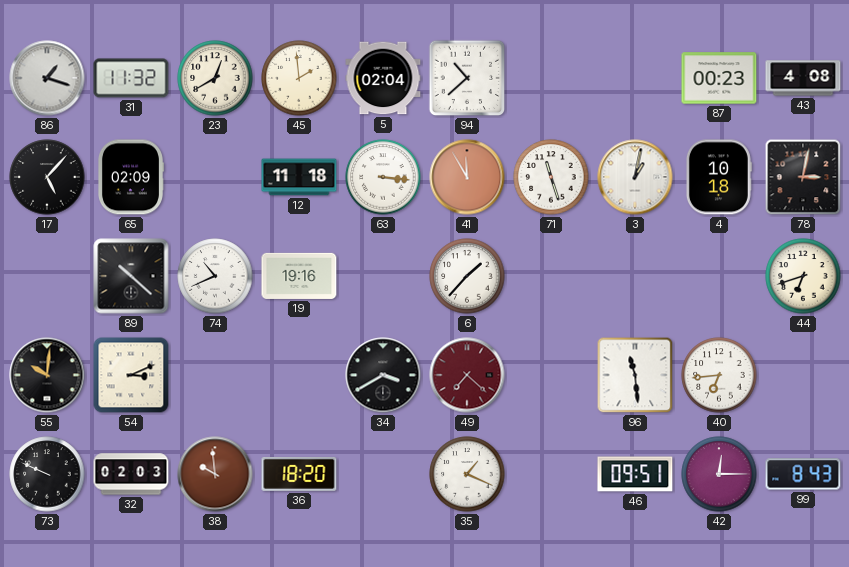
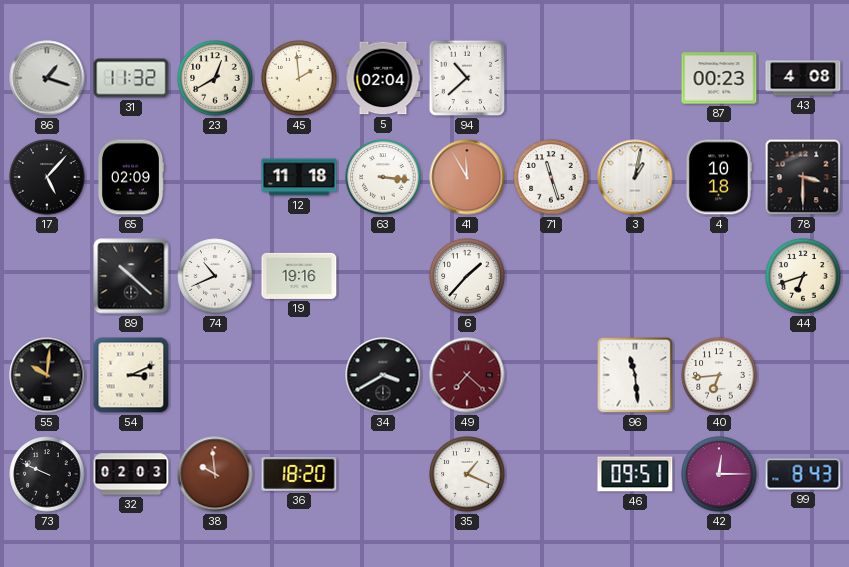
78: 3:02 -> 3:30 (803, 177)
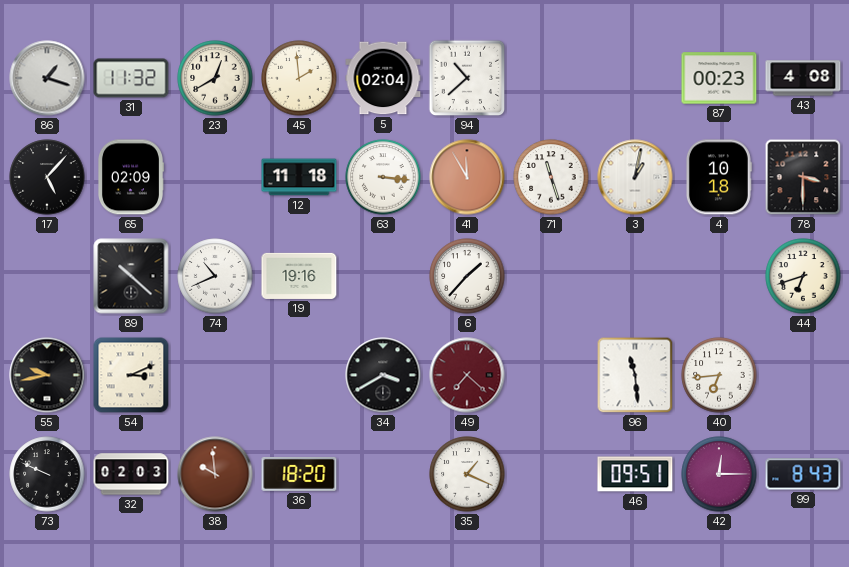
55: 10:01 -> 9:43 (47, 375)
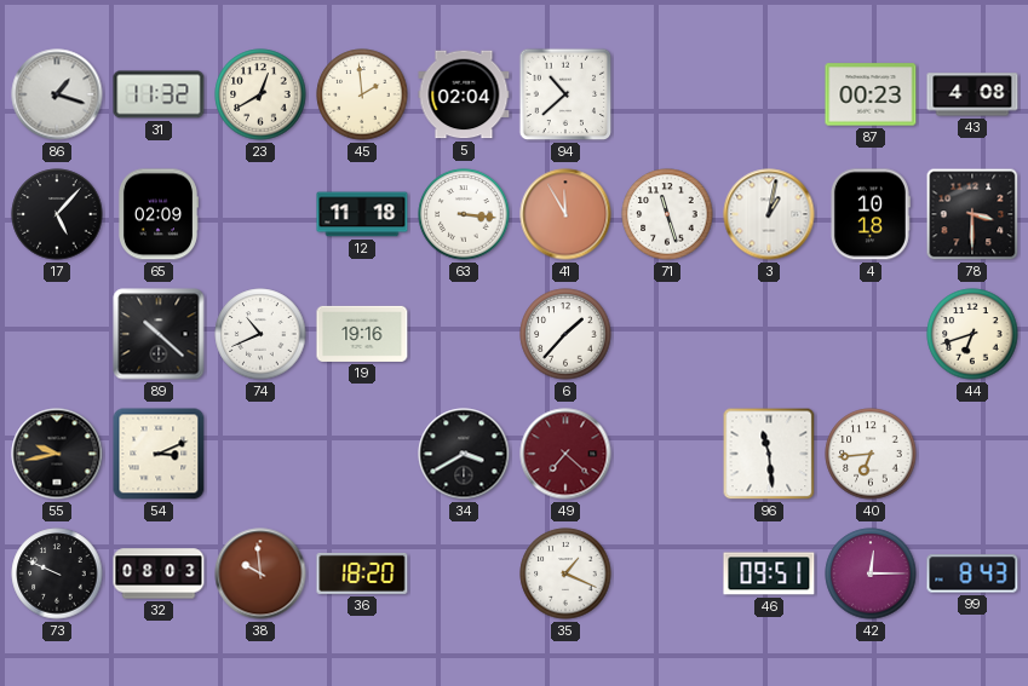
32: 02:03 -> 08:03 (159, 573)
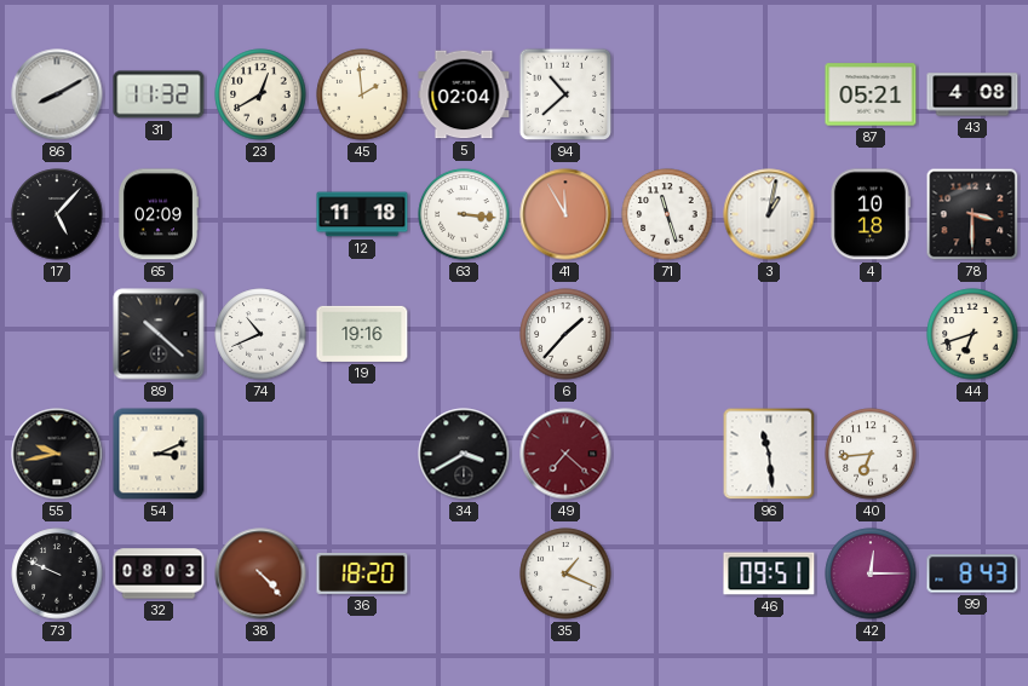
86: 1:18 -> 8:10 (57, 94)
87: 00:23 -> 05:21 (871, 94)
38: 9:59 -> 4:23 (260, 573)
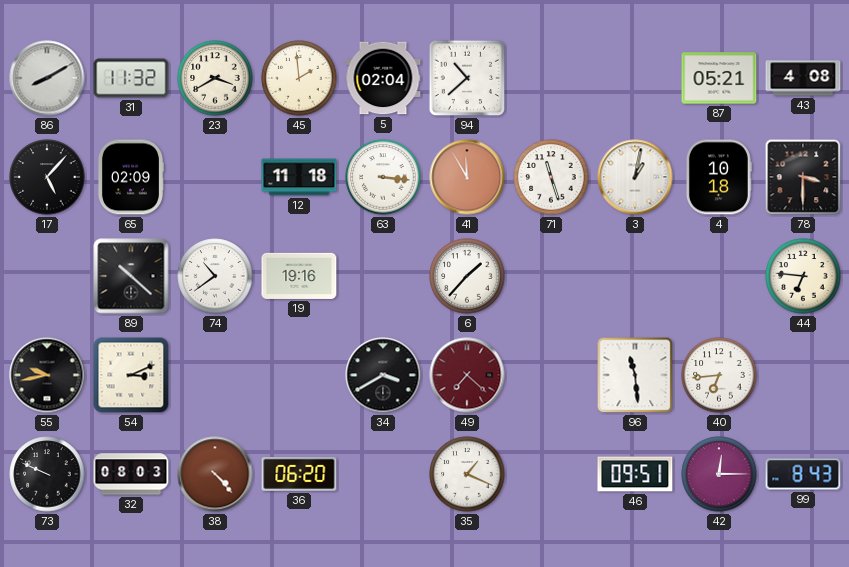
23: 12:40 -> 3:40 (215, 78)
74: 10:41 -> 10:39 (215, 276)
44: 6:42 -> 6:46 (803, 276)
36: 18:20 -> 06:20 (299, 474)
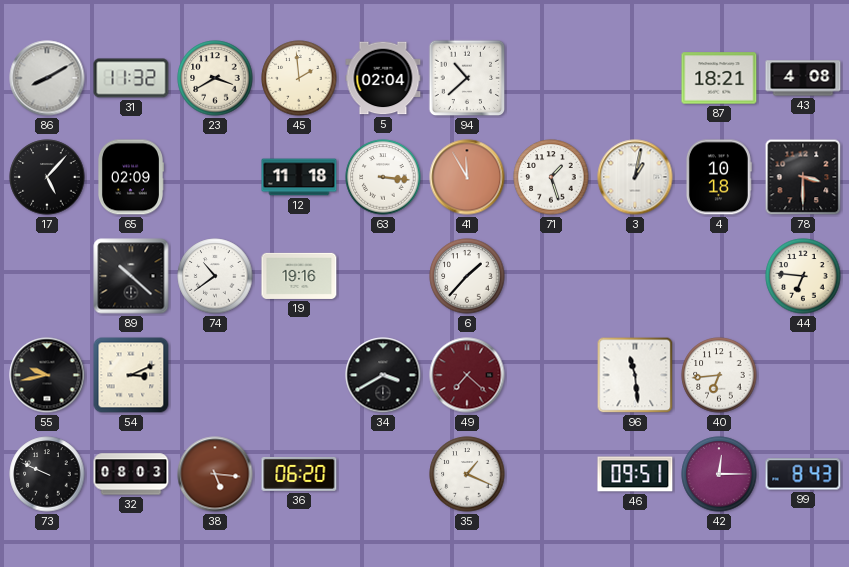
87: 05:21 -> 18:21 (719, 78)
71: 11:27 -> 1:27 (551, 177)
38: 4:23 -> 5:16 (215, 474)
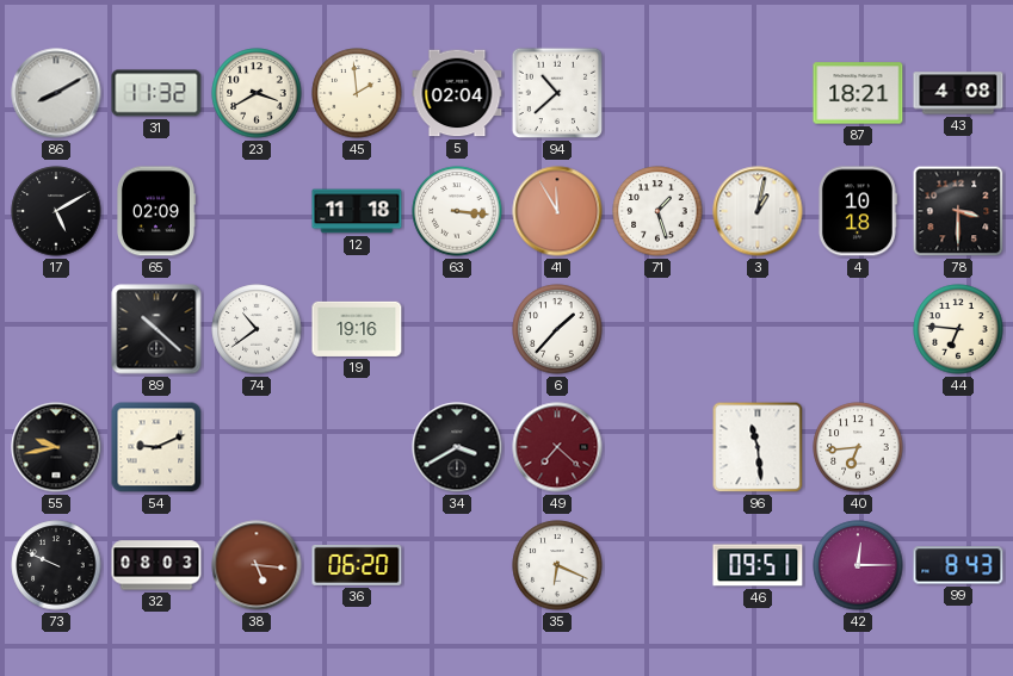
17: 5:07 -> 5:10 (56, 211)
54: 3:11 -> 9:11 (156, 447)
35: 1:19 -> 6:19 (557, 565)
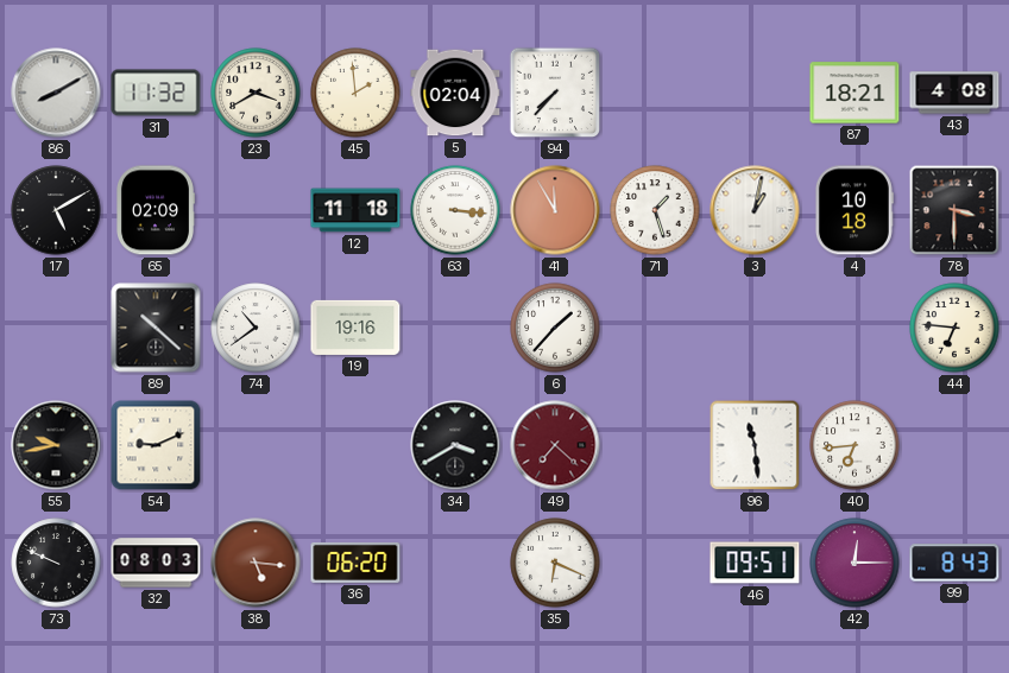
94: 10:38 -> 7:37 (555, 93)
